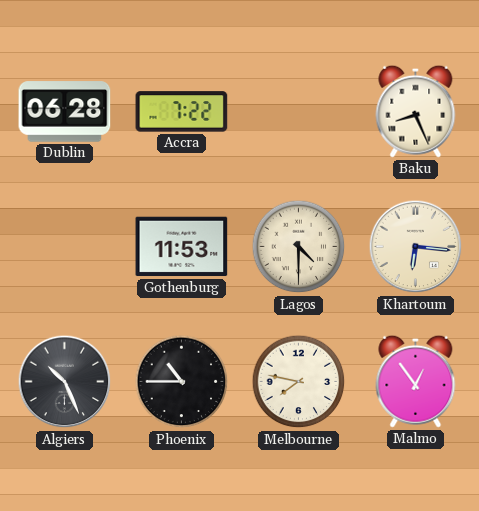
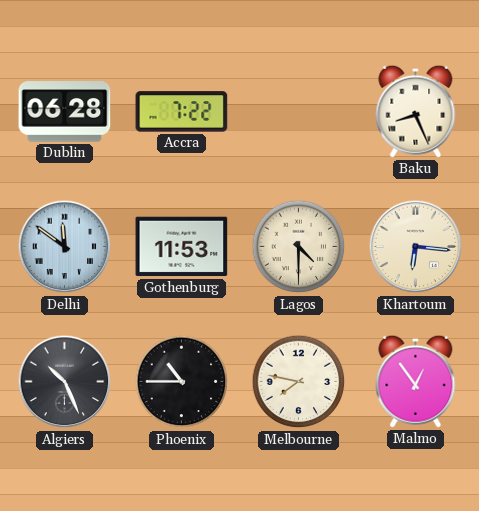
Delhi: none -> 11:51 (65, 247)
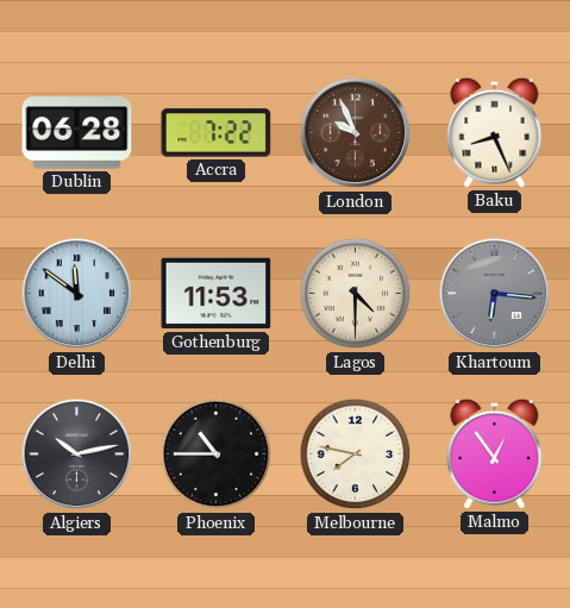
London: none -> 9:56 (356, 133)
Khartoum dial: cream -> grey (495, 294)
Algiers: 10:26 -> 10:13 (77, 455)
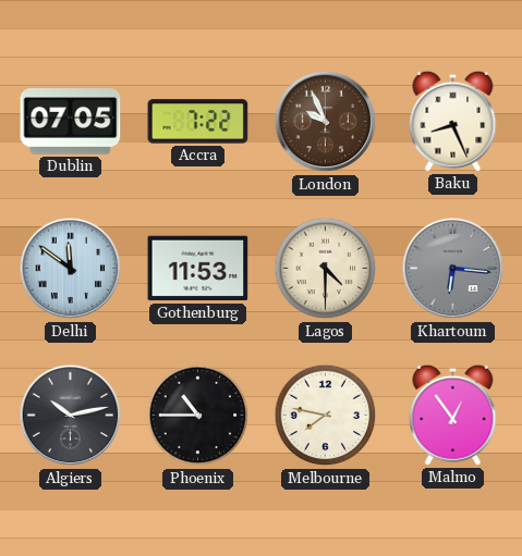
Dublin: 06:28 -> 07:05 (71, 122)
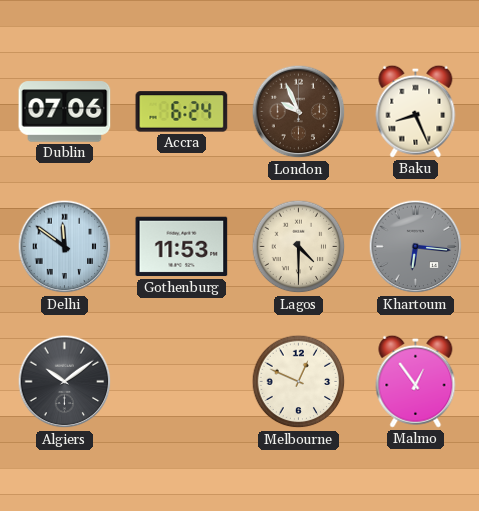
Dublin: 07:05 -> 07:06 (65, 112)
Accra: 7:22 -> 6:24 (182, 112)
Algiers: 10:13 -> 10:09 (65, 382)
Phoenix: 10:45 -> none (198, 416)
Melbourne: 7:47 -> 12:49 (299, 382)
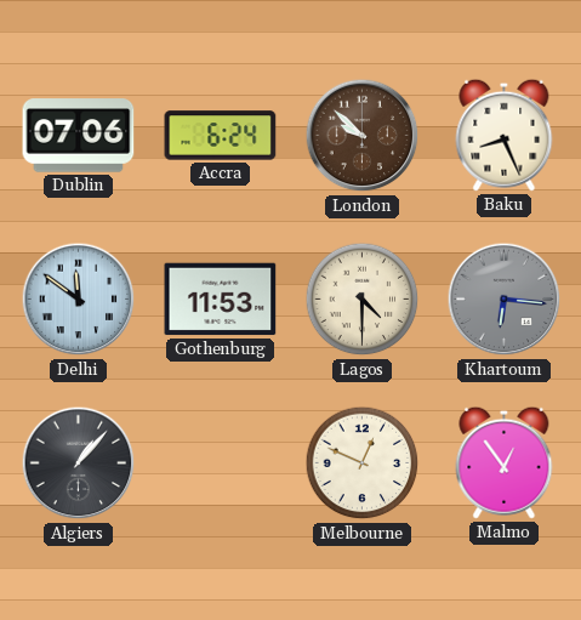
London: 9:56 -> 9:52 (363, 136)
Algiers: 10:09 -> 1:07 (79, 463)
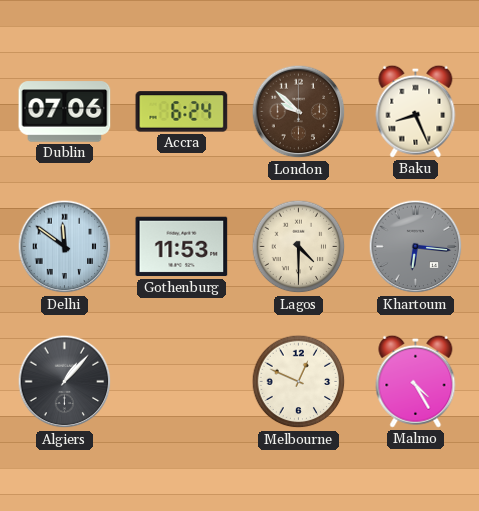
Malmo: 12:54 -> 4:25 (416, 381)
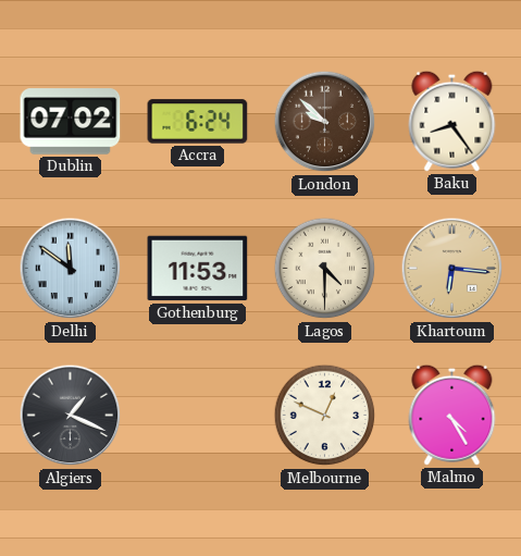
Dublin: 07:06 -> 07:02 (71, 122)
Baku: 8:26 -> 8:24 (452, 121)
Khartoum dial: grey -> champagne (452, 269)
Algiers: 1:07 -> 1:19 (71, 416)
